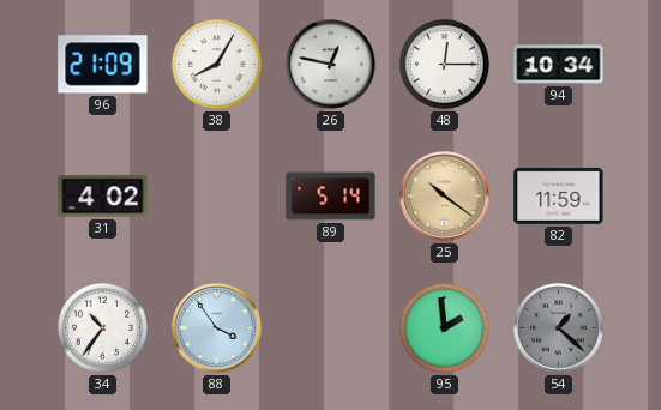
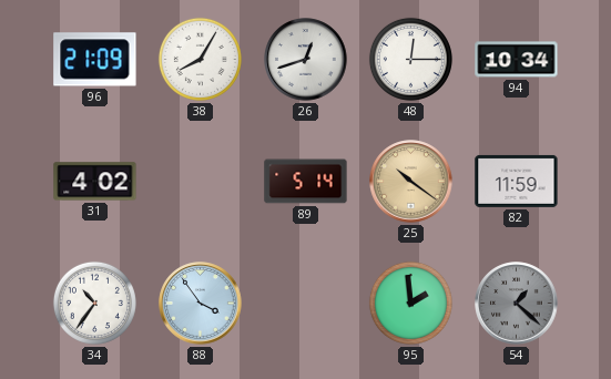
26: 12:47 -> 12:42 (306, 60)
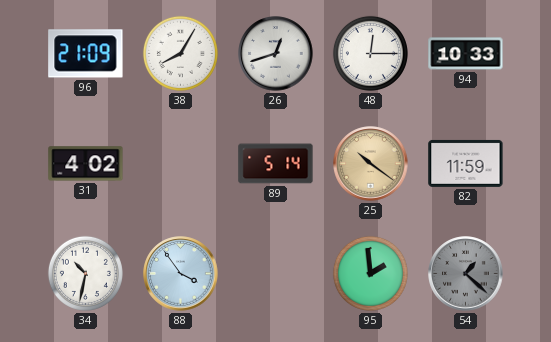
94: 10:34 -> 10:33 (466, 54)
34: 10:36 -> 10:32 (85, 273)
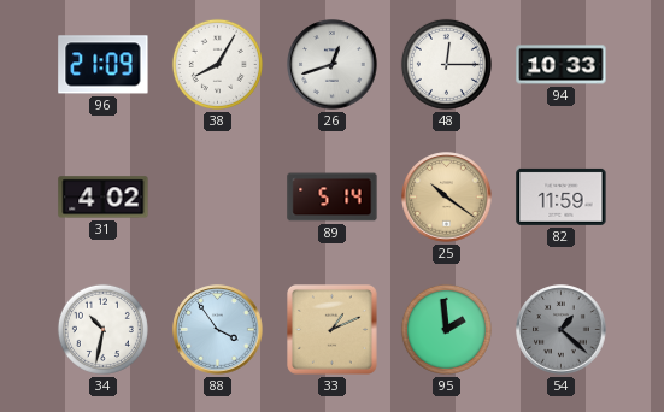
33: none -> 1:11 (333, 330)
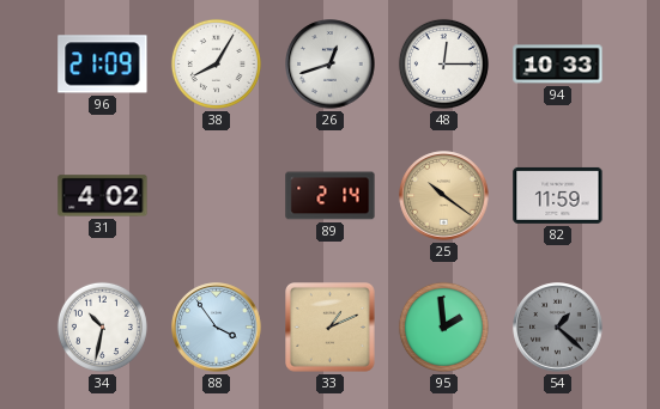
89: 5:14 -> 2:14 (331, 196)
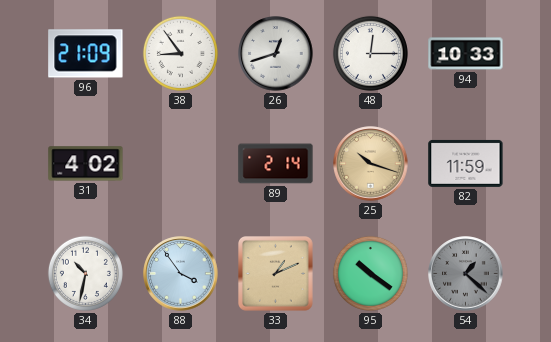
38: 8:05 -> 8:54 (180, 53)
25: 10:21 -> 10:18 (371, 164)
95: 1:59 -> 10:21 (370, 273)
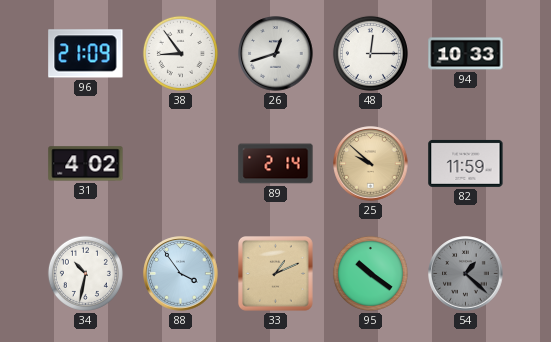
25: 10:18 -> 9:52 (371, 164)
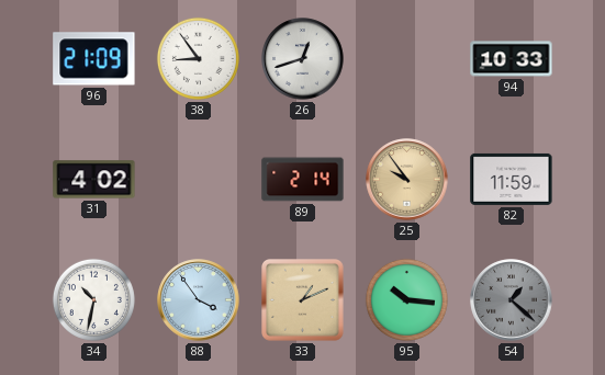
48: 12:15 -> none (370, 53)
25: 9:52 -> 9:54 (407, 180)
95: 10:21 -> 10:16 (406, 299)
